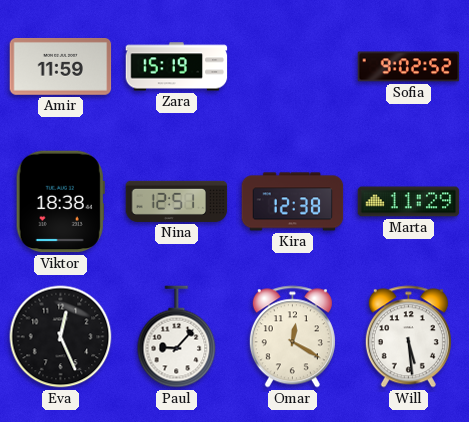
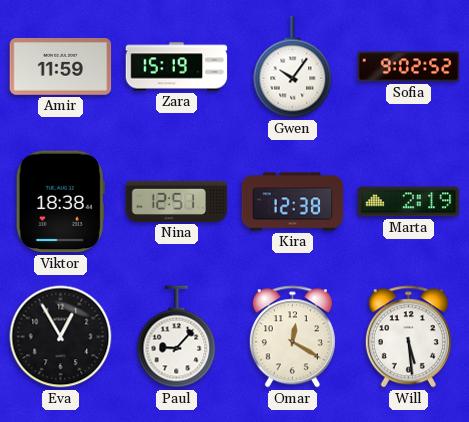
Gwen: none -> 10:06 (293, 67)
Marta: 11:29 -> 2:19 (409, 202)
Eva: 12:26 -> 12:55 (61, 337)
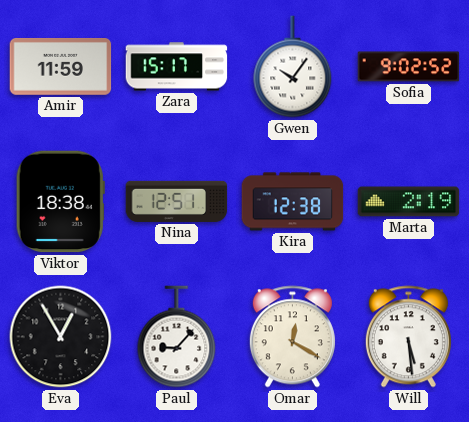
Zara: 15:19 -> 15:17 (177, 67)
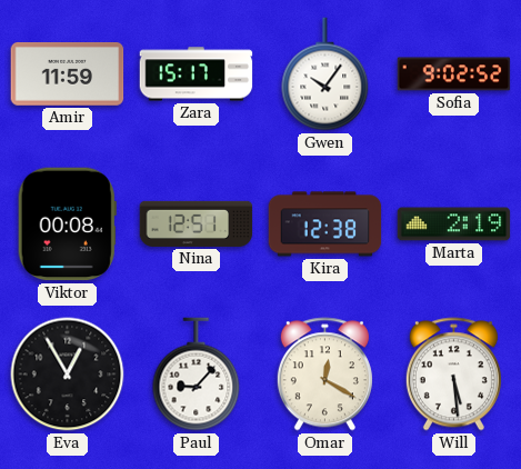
Viktor: 18:38 -> 00:08 (67, 224)
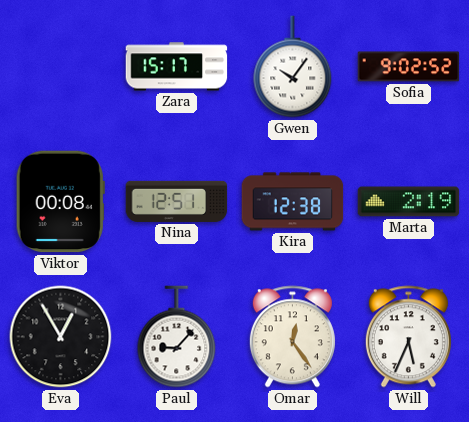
Amir: 11:59 -> none (68, 74)
Omar: 12:20 -> 12:24 (292, 337)
Will: 5:29 -> 5:34 (408, 337)
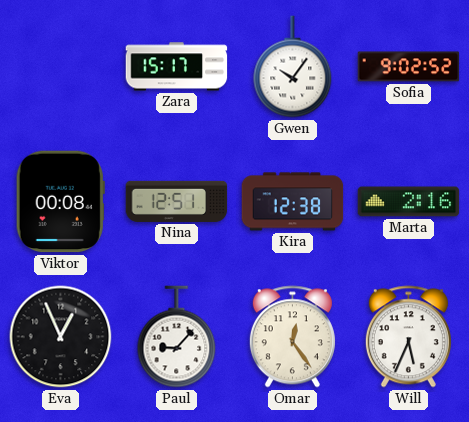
Marta: 2:19 -> 2:16 (409, 202)
Eva: 12:55 -> 12:56 (61, 337)
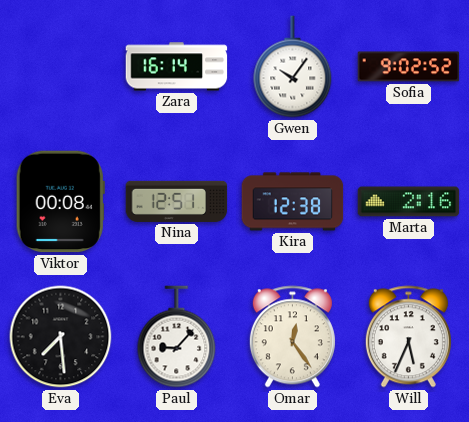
Zara: 15:17 -> 16:14 (177, 67)
Eva: 12:56 -> 7:29 (61, 337)
